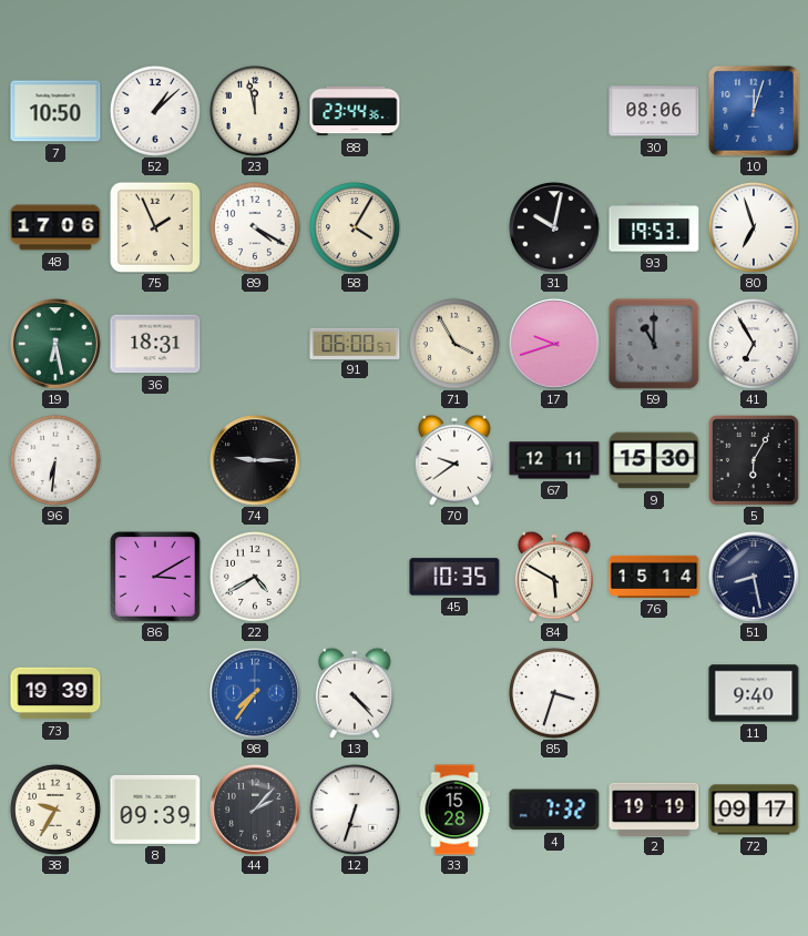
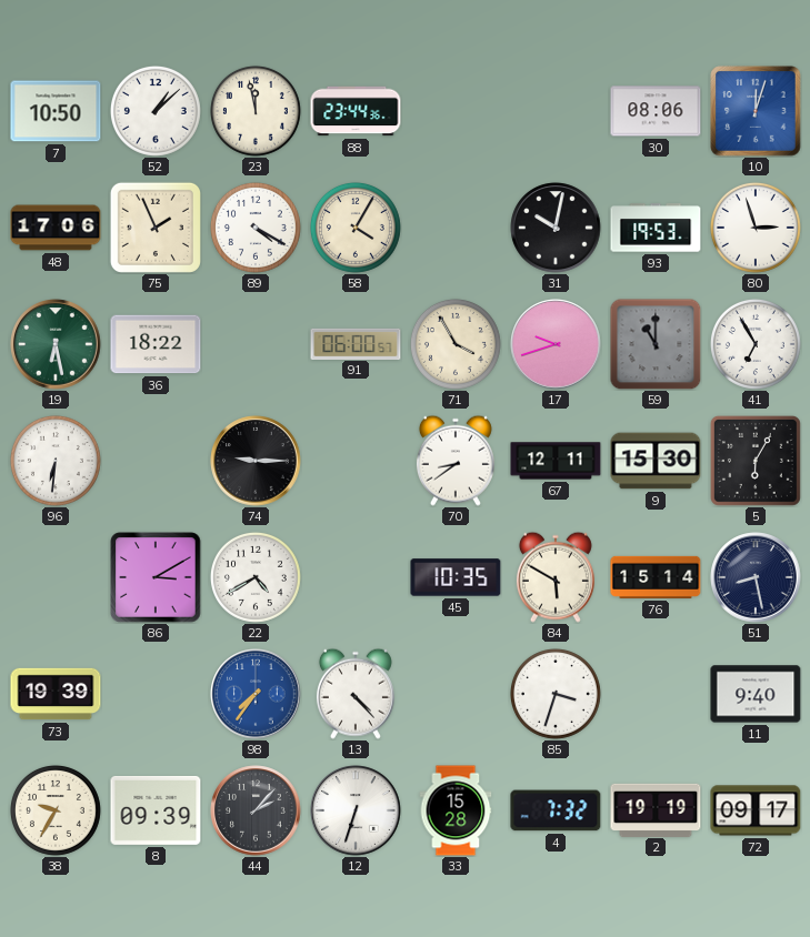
80: 6:57 -> 2:57 (756, 228)
36: 18:31 -> 18:22 (156, 344)
70: 9:39 -> 8:39 (456, 461)
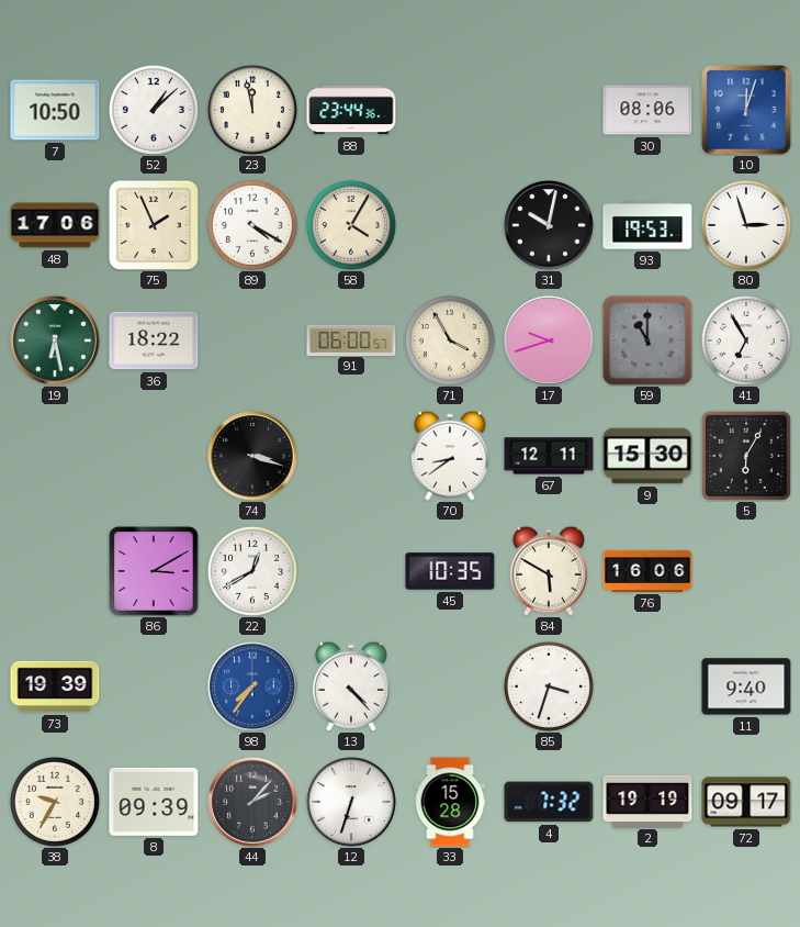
96: 6:31 -> none (56, 461)
74: 9:15 -> 3:18 (252, 456)
22: 4:40 -> 12:40 (252, 571)
76: 15:14 -> 16:06 (647, 571)
51: 8:28 -> none (756, 577)
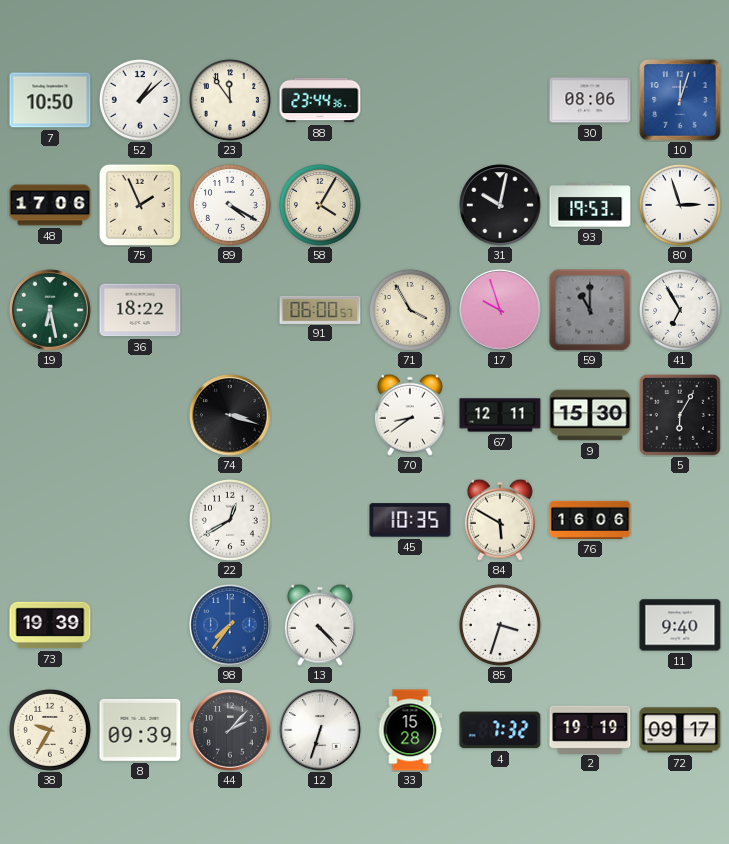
23: 11:58 -> 11:54 (230, 100)
17: 9:42 -> 9:57 (500, 310)
86: 3:10 -> none (154, 571)
